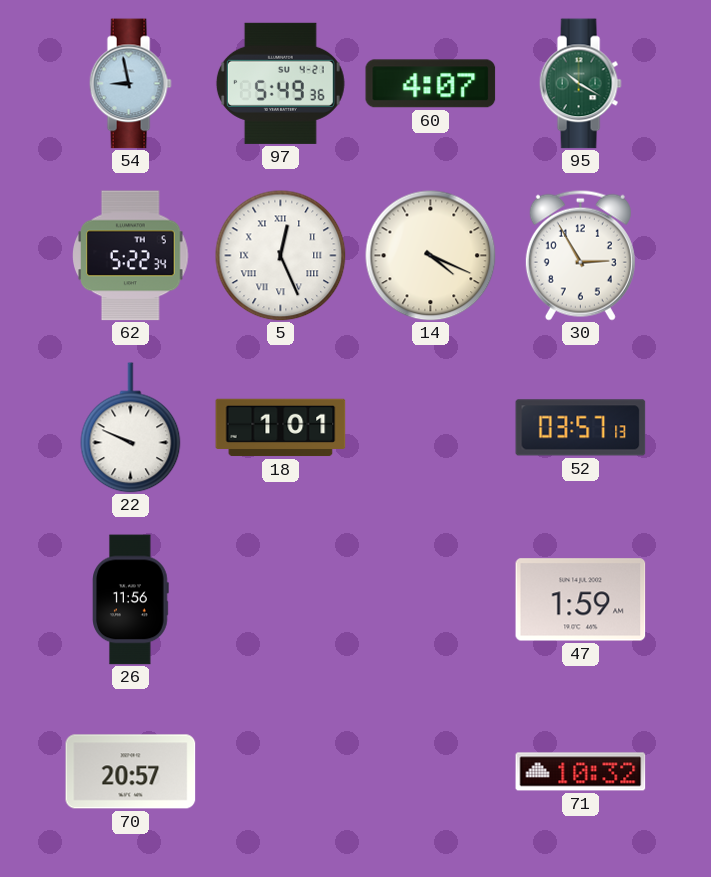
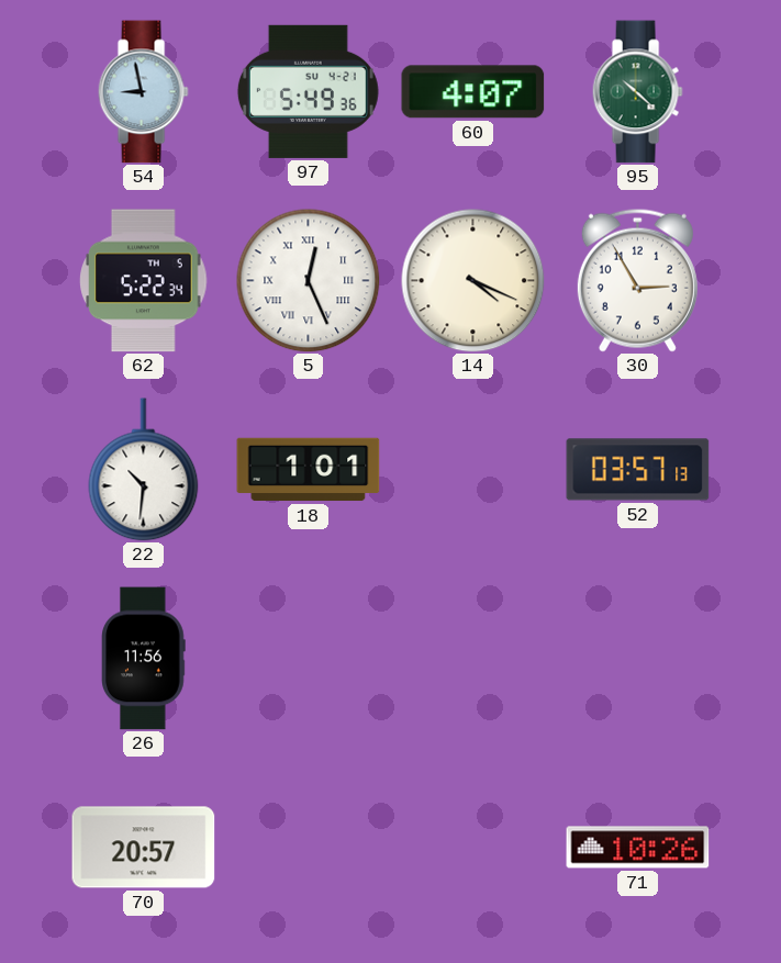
95: 10:20 -> 10:22 (637, 92)
22: 9:49 -> 10:31 (144, 470)
47: 1:59 -> none (581, 600)
71: 10:32 -> 10:26 (638, 848)
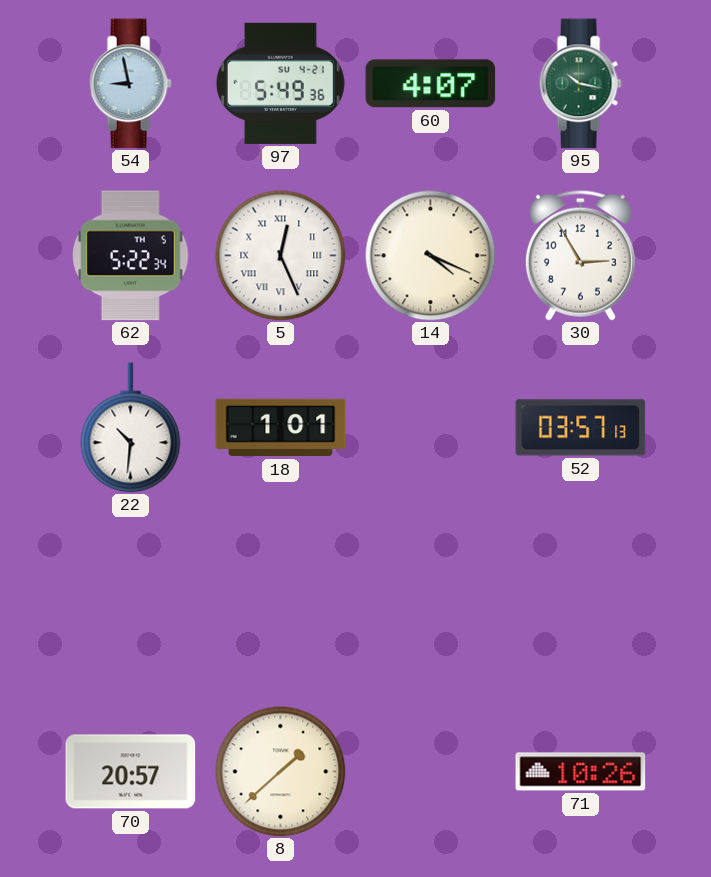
95: 10:22 -> 10:17 (580, 84)
26: 11:56 -> none (144, 659)
8: none -> 1:38 (281, 772)
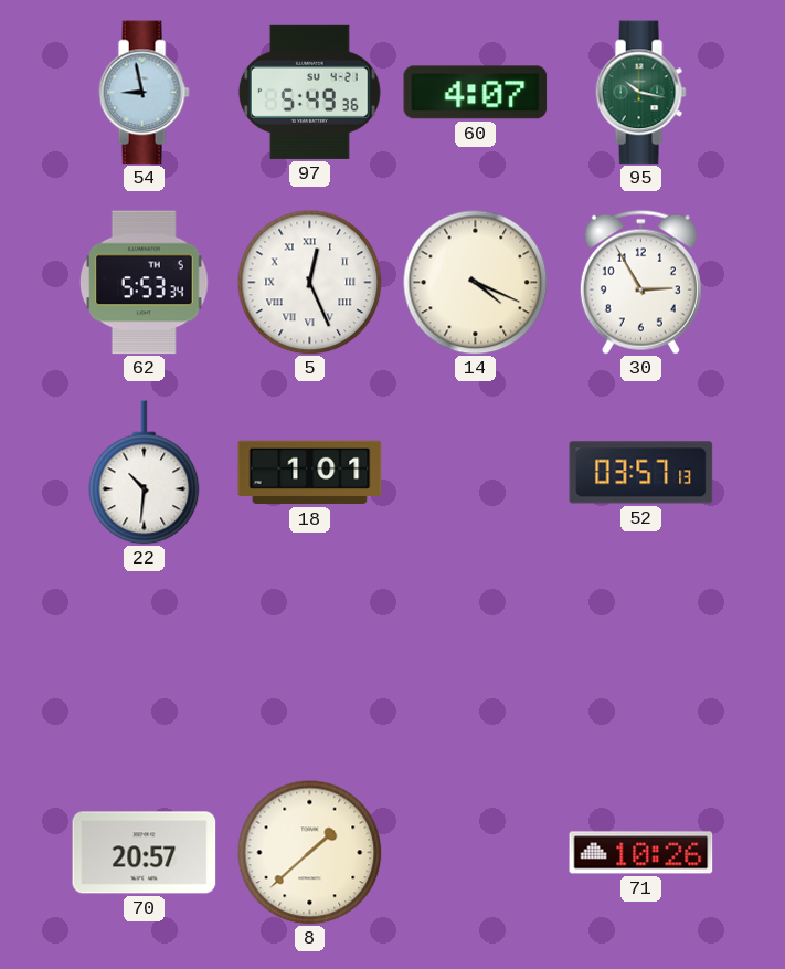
62: 5:22 -> 5:53 (145, 283)
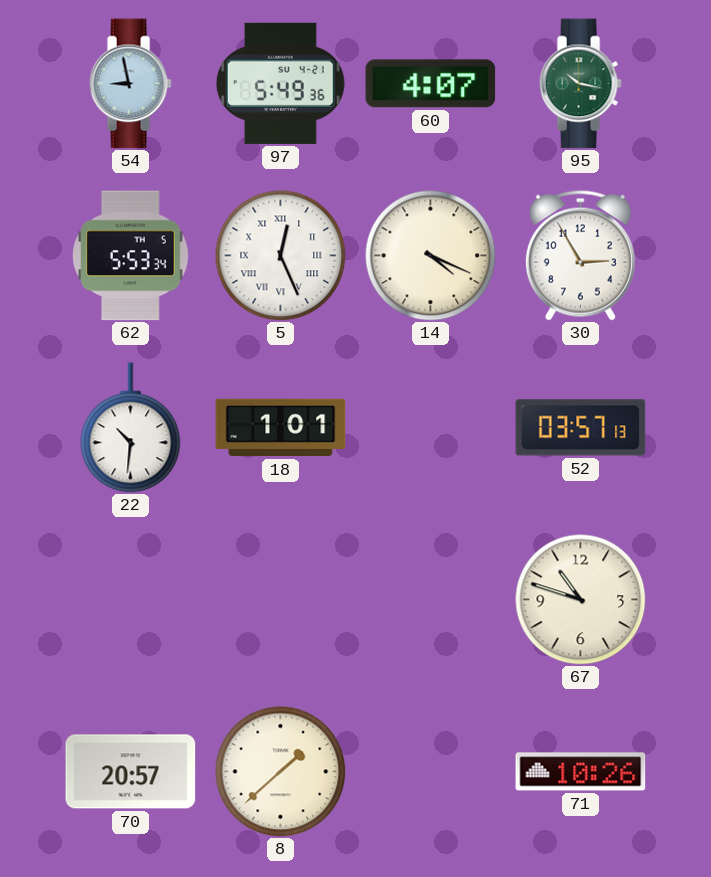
67: none -> 10:48 (581, 600)
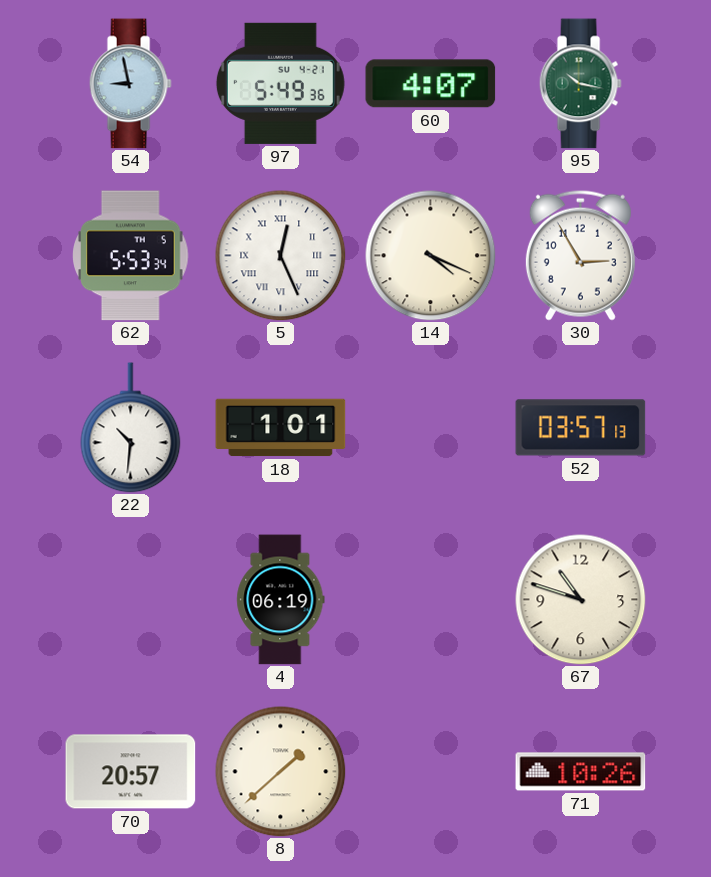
4: none -> 06:19 (281, 600)
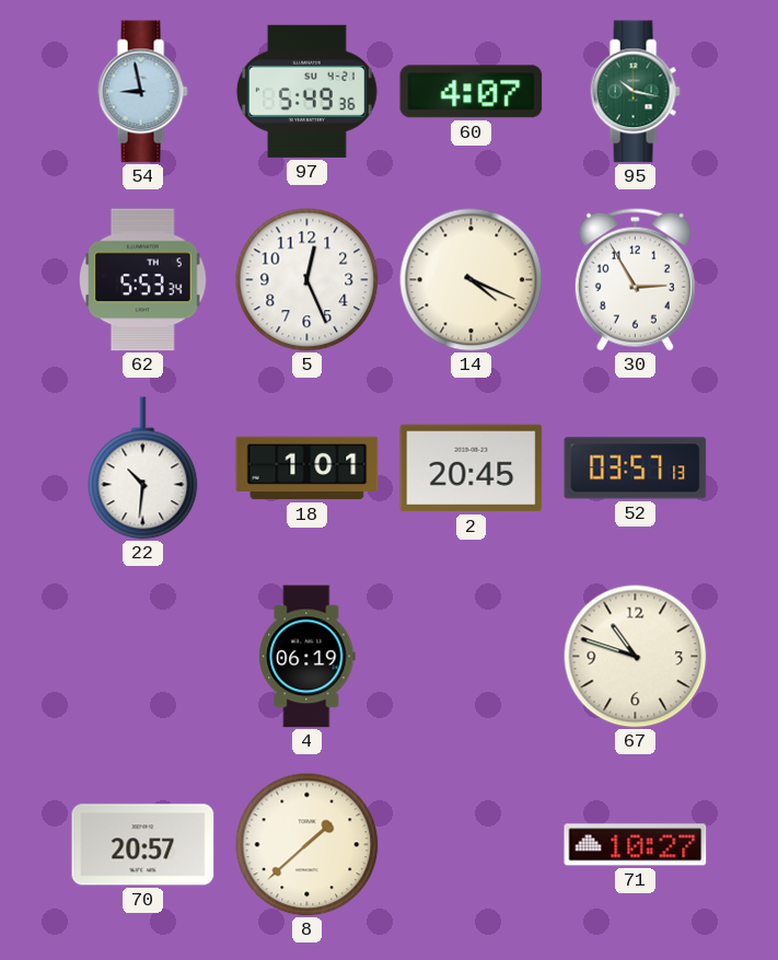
5 numerals: Roman -> Arabic (307, 280)
2: none -> 20:45 (472, 469)
71: 10:26 -> 10:27 (636, 845)
